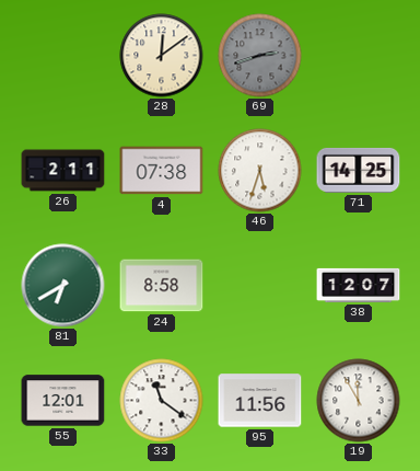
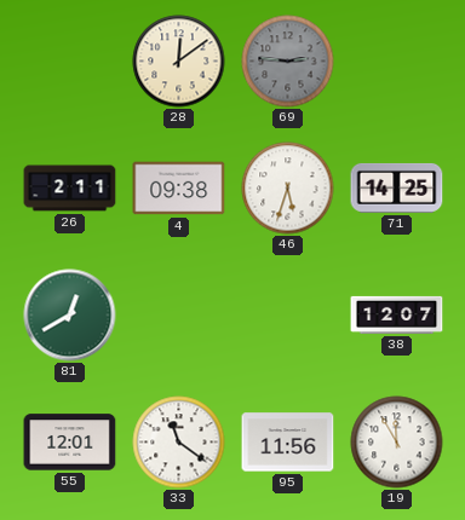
69: 2:42 -> 2:46 (288, 62)
4: 07:38 -> 09:38 (179, 189)
81: 6:40 -> 12:40 (70, 316)
24: 8:58 -> none (162, 286)
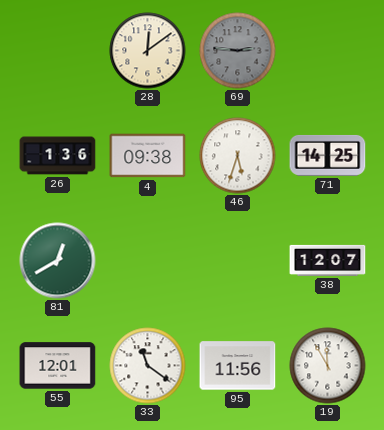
26: 2:11 -> 1:36 (58, 156)
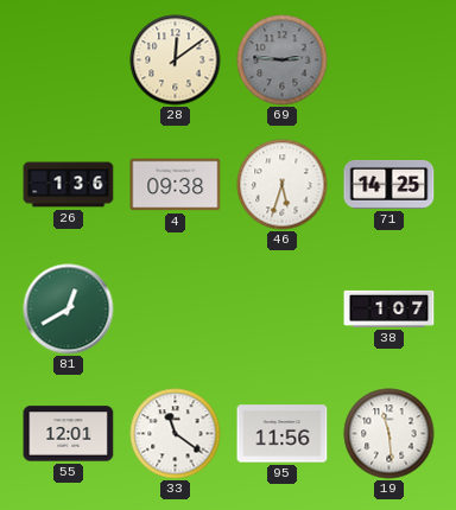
38: 12:07 -> 1:07 (389, 308)
19: 11:55 -> 11:29 (389, 434)
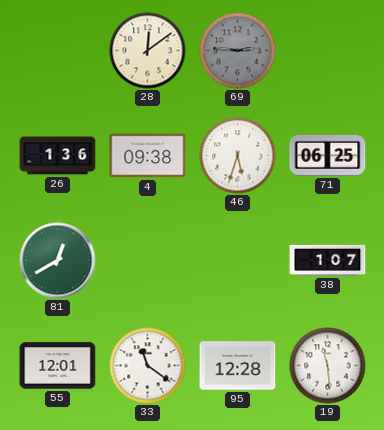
71: 14:25 -> 06:25 (328, 155)
95: 11:56 -> 12:28 (238, 366)
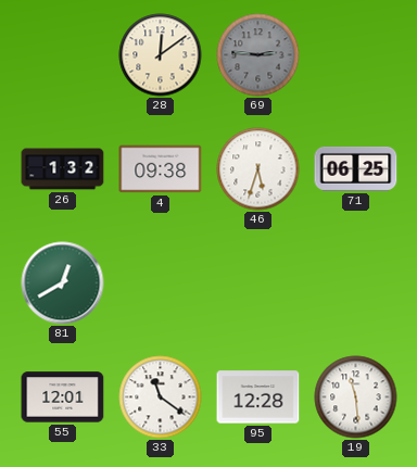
26: 1:36 -> 1:32 (63, 169)
38: 1:07 -> none (328, 260)
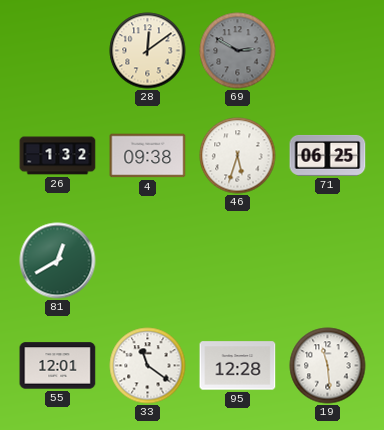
69: 2:46 -> 2:50 (238, 51)
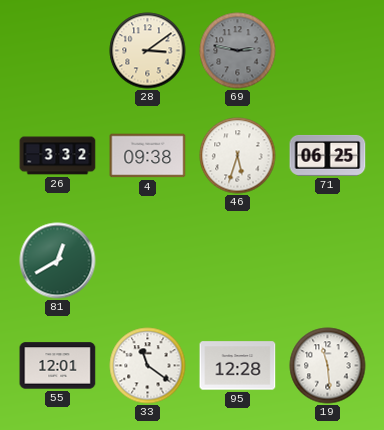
28: 12:09 -> 3:09 (148, 51)
69: 2:50 -> 2:47 (238, 51)
26: 1:32 -> 3:32 (58, 156)
